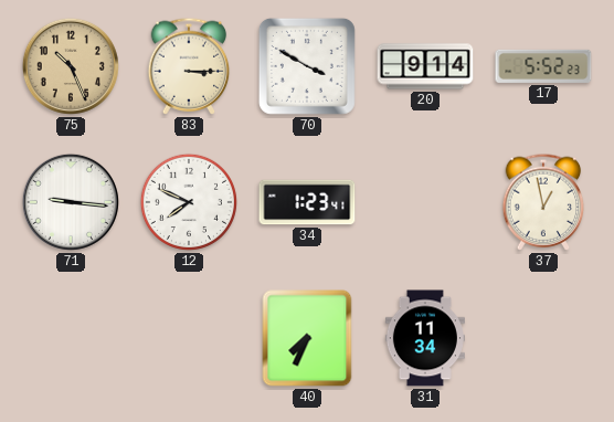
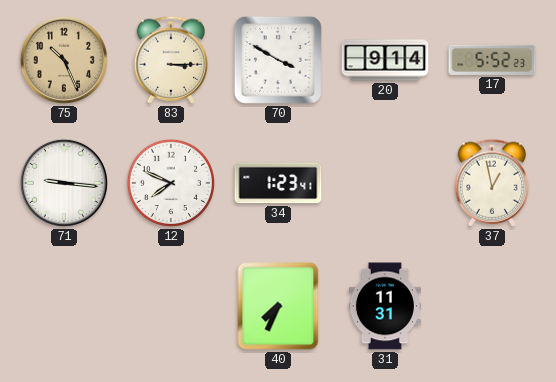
31: 11:34 -> 11:31 (385, 306)
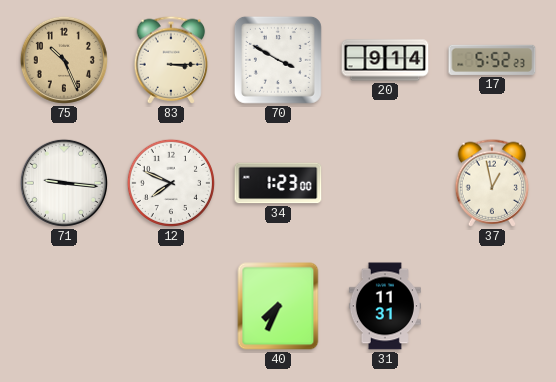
34: 1:23:41 -> 1:23:00 (278, 183)
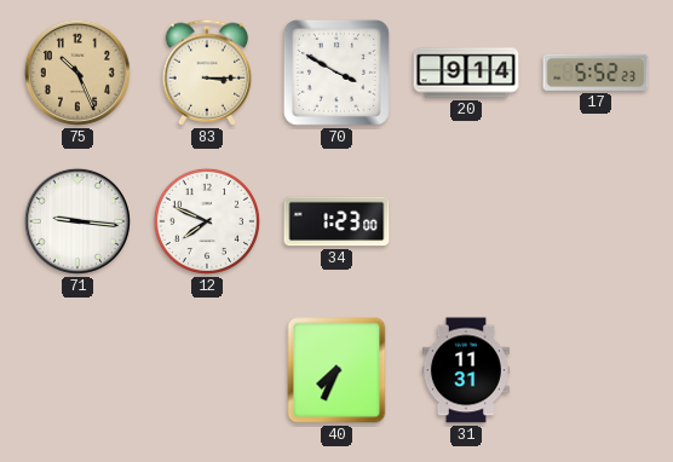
37: 12:58 -> none (492, 183)
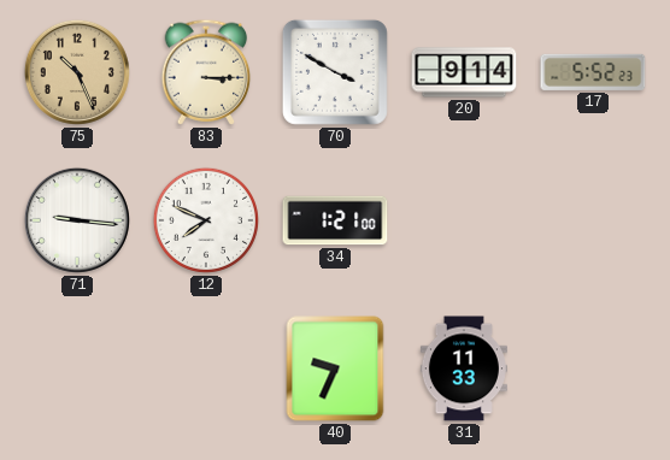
34: 1:23 -> 1:21 (335, 220)
40: 7:34 -> 9:34 (335, 368)
31: 11:31 -> 11:33 (464, 368)
